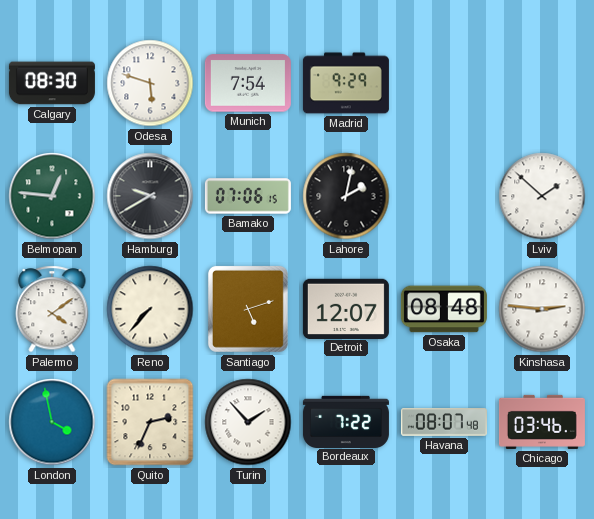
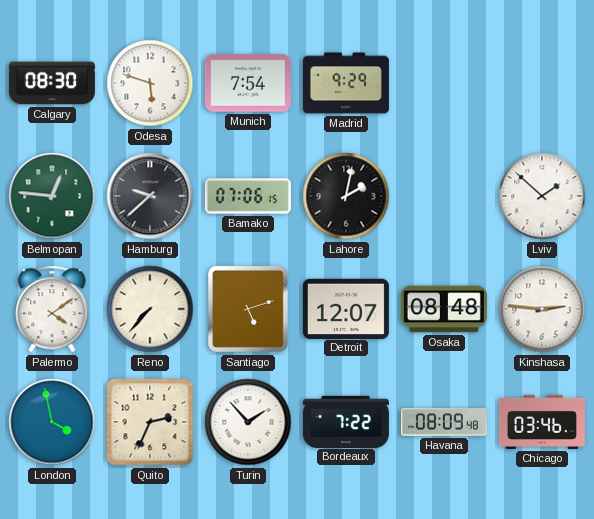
Hamburg: 9:40 -> 9:38 (150, 196)
Havana: 08:07 -> 08:09 (444, 422)
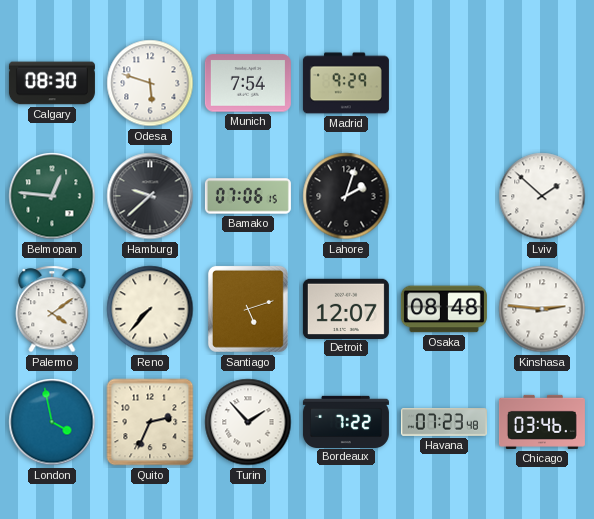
Lahore: 2:02 -> 2:03 (346, 196)
Havana: 08:09 -> 07:23 (444, 422)
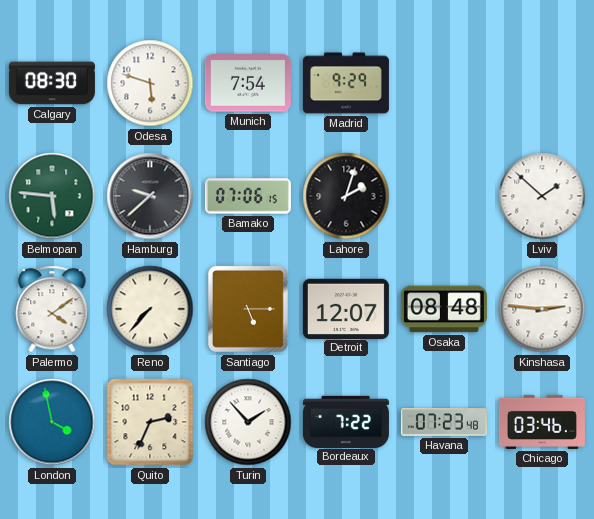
Belmopan: 12:46 -> 5:46 (52, 196)
Santiago: 5:12 -> 5:15 (248, 309)
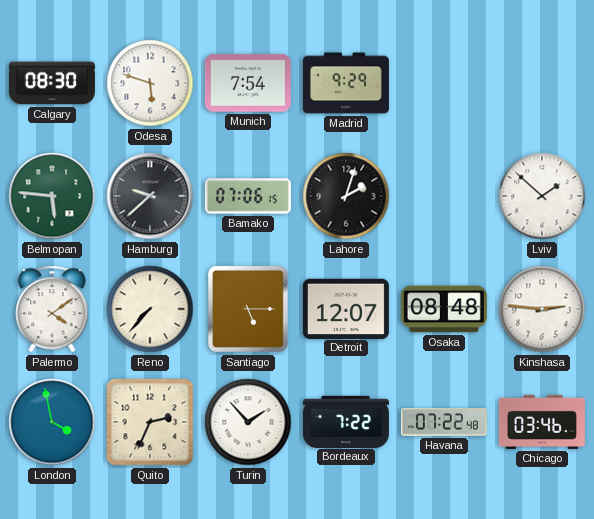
Havana: 07:23 -> 07:22 (444, 422)
